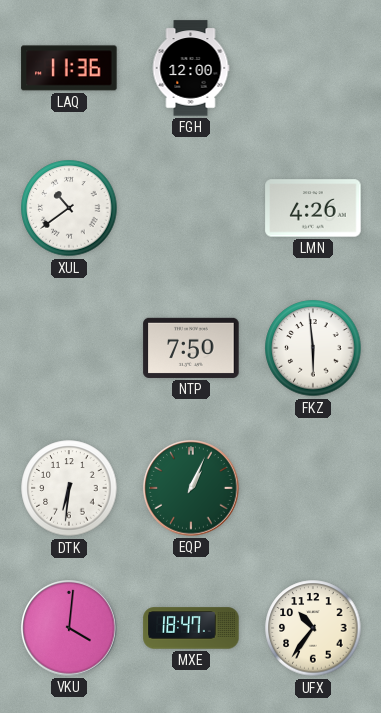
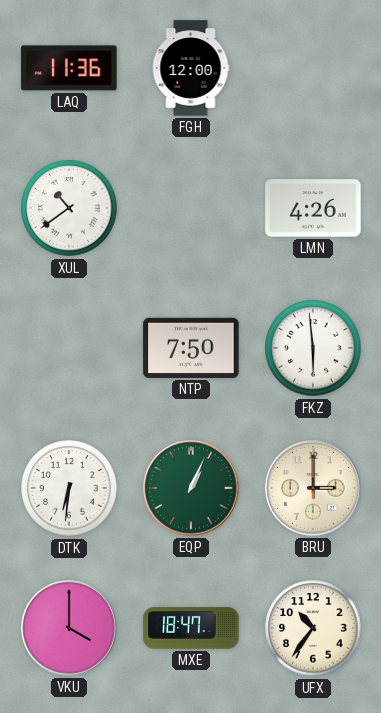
BRU: none -> 3:00 (313, 488)
VKU: 4:01 -> 4:00 (69, 628)
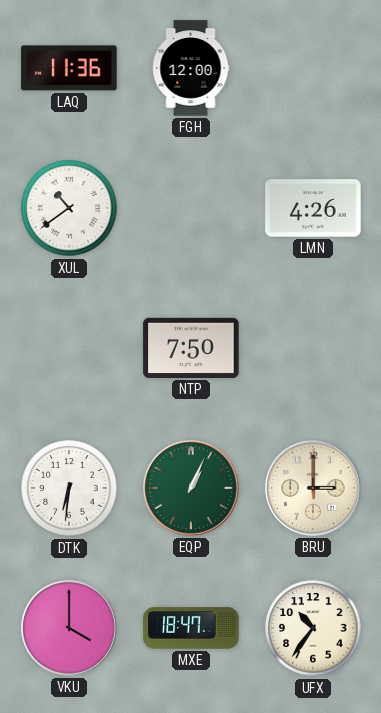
FKZ: 5:59 -> none (313, 348)
